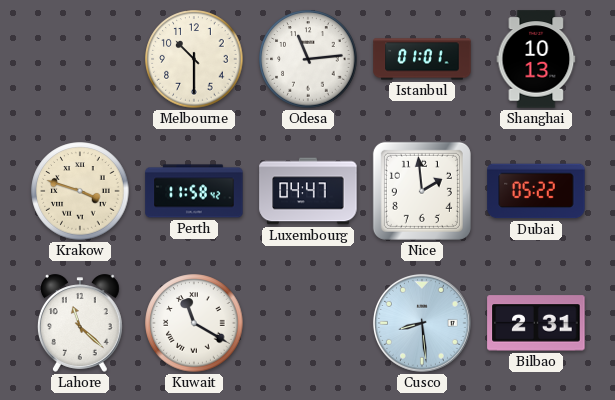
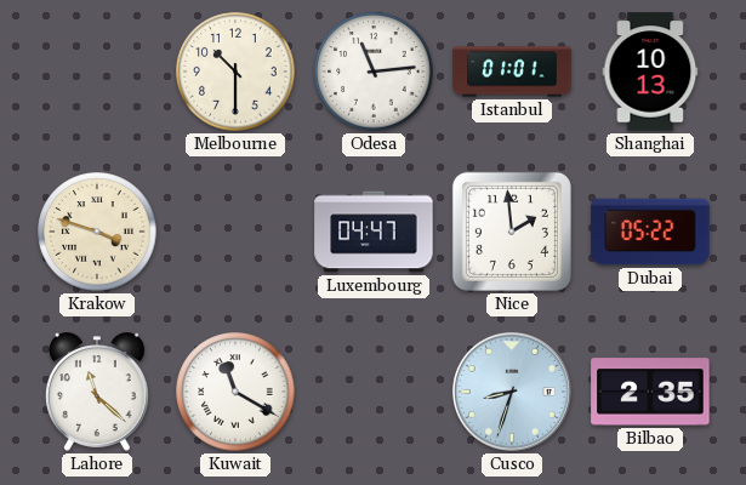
Perth: 11:58 -> none (194, 191)
Cusco: 8:29 -> 8:33 (512, 392)
Bilbao: 2:31 -> 2:35 (650, 392)
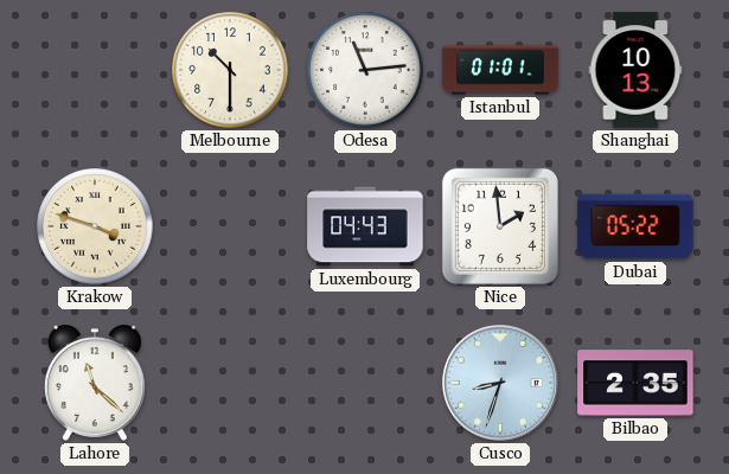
Luxembourg: 04:47 -> 04:43 (365, 226)
Kuwait: 11:20 -> none (235, 392)
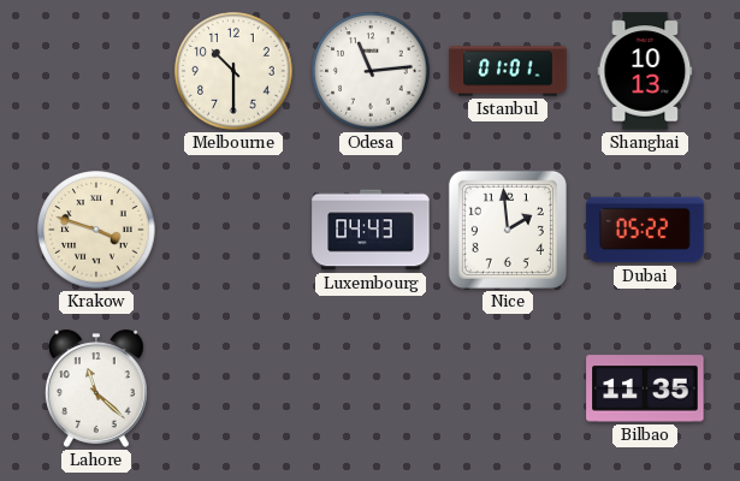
Cusco: 8:33 -> none (500, 383)
Bilbao: 2:35 -> 11:35 (645, 388)
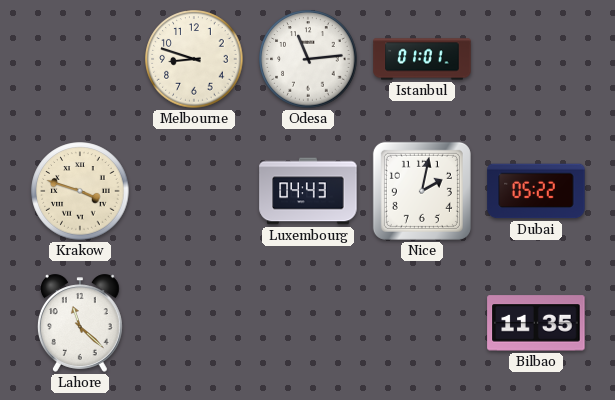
Melbourne: 10:30 -> 8:48 (194, 59)
Shanghai: 10:13 -> none (645, 71)
Nice: 1:59 -> 2:02 (422, 191)
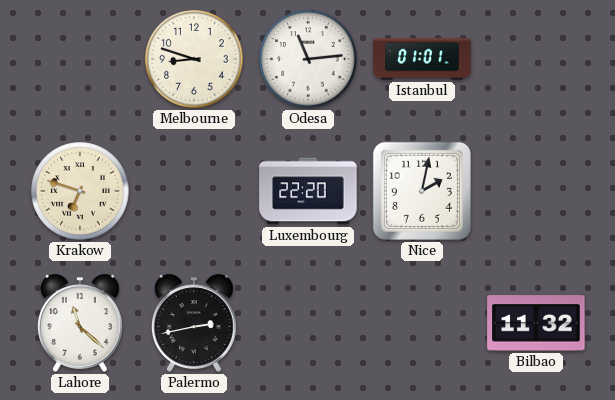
Krakow: 3:48 -> 6:48 (80, 191)
Luxembourg: 04:43 -> 22:20 (308, 191)
Dubai: 05:22 -> none (536, 191)
Palermo: none -> 2:43 (194, 323)
Bilbao: 11:35 -> 11:32 (536, 323)
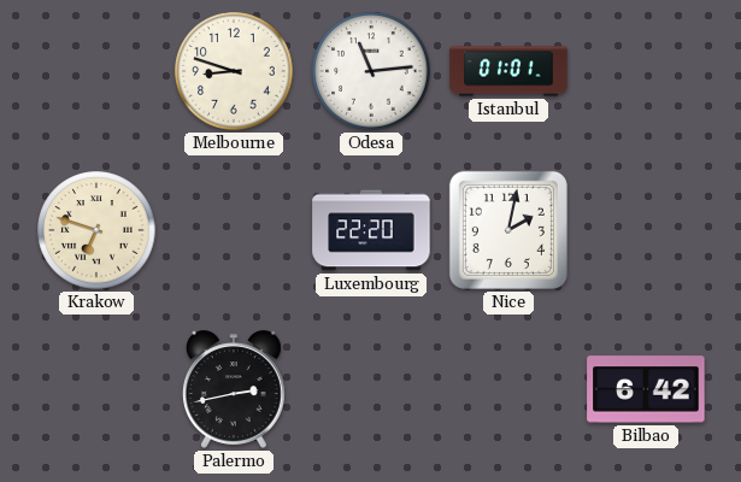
Lahore: 11:22 -> none (80, 323)
Bilbao: 11:32 -> 6:42 (646, 389)
